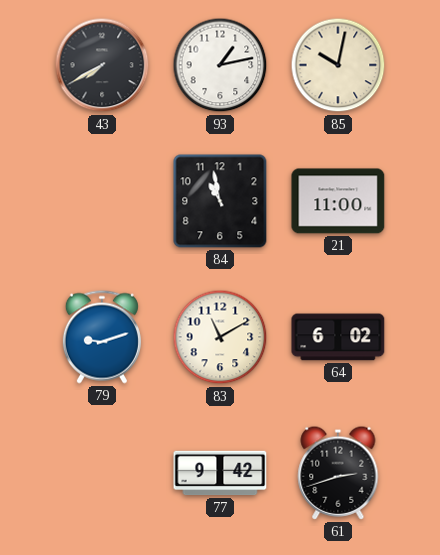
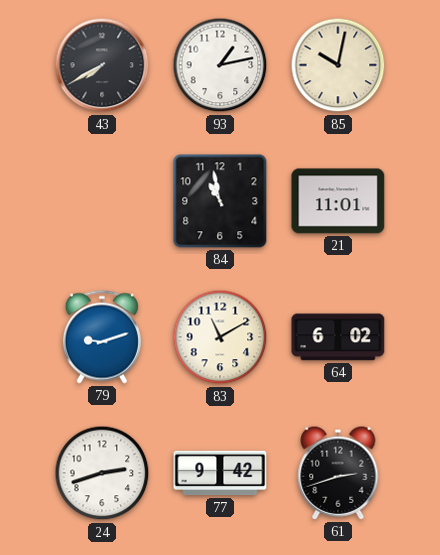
21: 11:00 -> 11:01 (338, 201)
24: none -> 2:42 (102, 473)
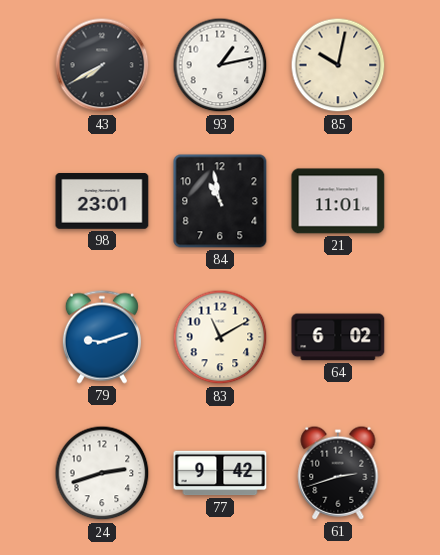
98: none -> 23:01 (102, 202)
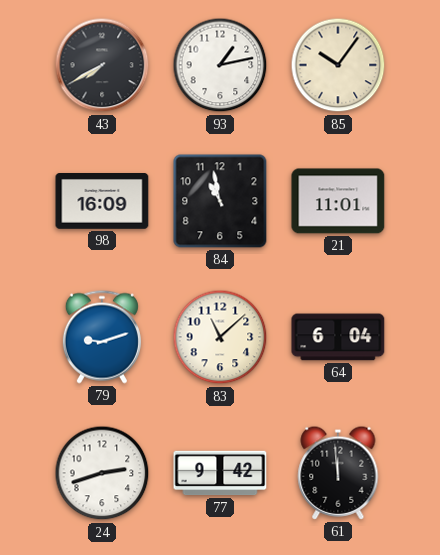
85: 10:02 -> 10:06 (338, 65)
98: 23:01 -> 16:09 (102, 202)
83: 11:10 -> 11:08 (220, 337)
64: 6:02 -> 6:04 (338, 337)
61: 2:42 -> 11:59 (338, 473)
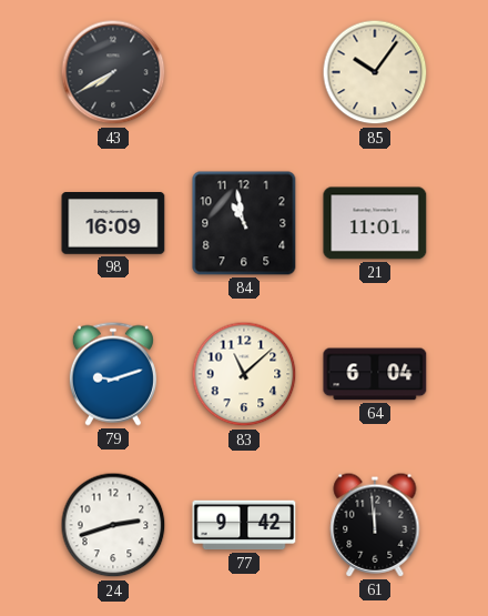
93: 1:13 -> none (220, 65)
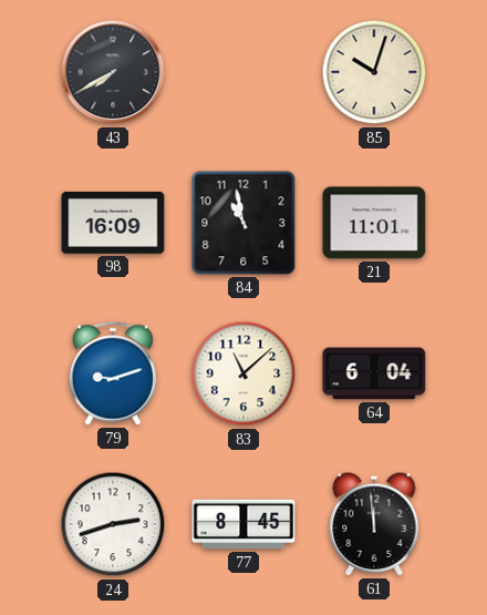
85: 10:06 -> 10:03 (374, 72)
77: 9:42 -> 8:45 (244, 524)
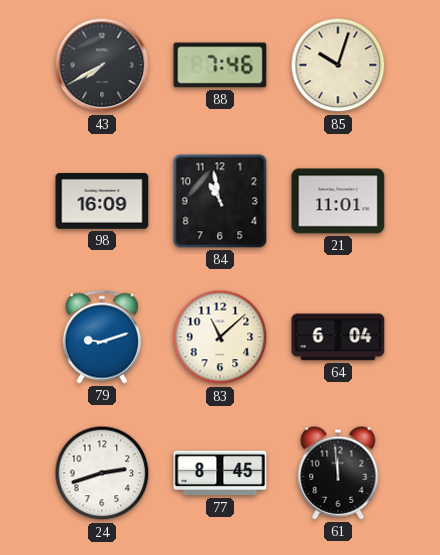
88: none -> 7:46 (220, 65)
